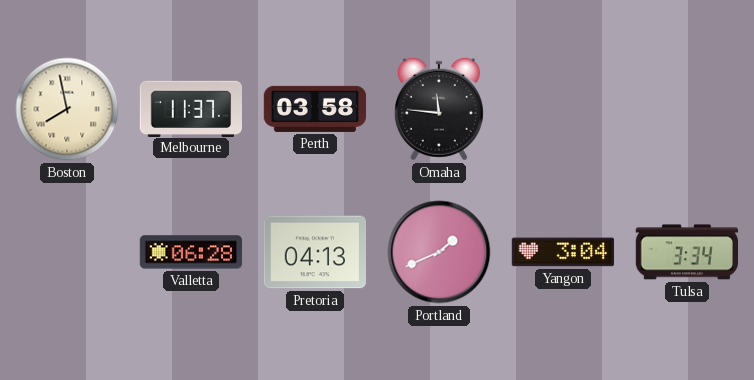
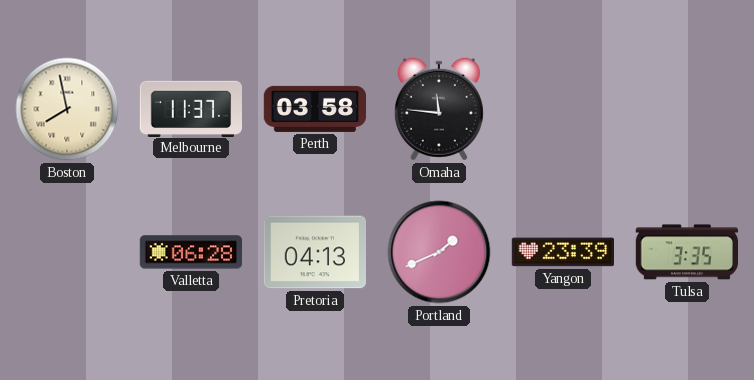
Yangon: 3:04 -> 23:39 (562, 252)
Tulsa: 3:34 -> 3:35 (686, 252)
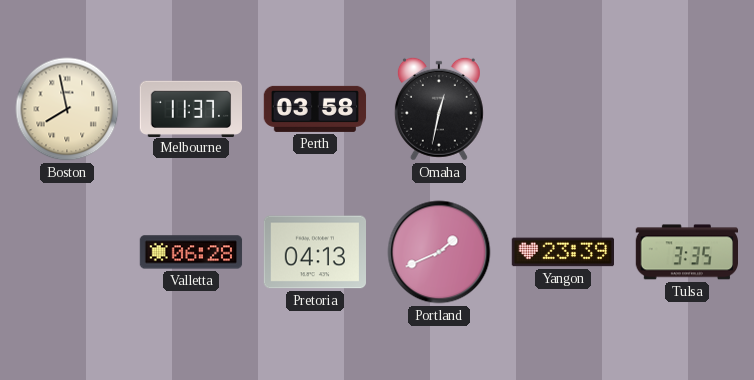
Omaha: 11:46 -> 12:32 (439, 109)
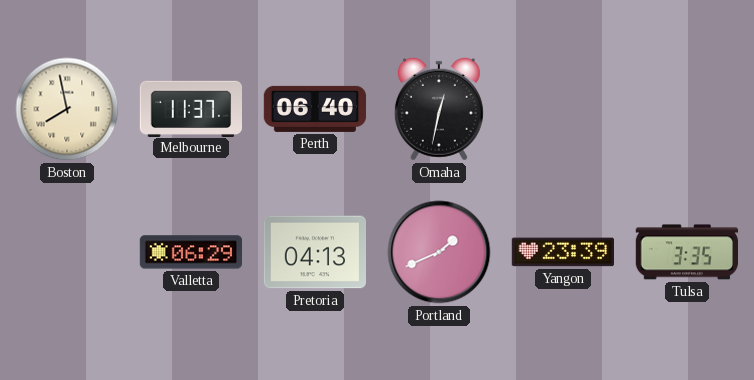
Perth: 03:58 -> 06:40 (315, 109)
Valletta: 06:28 -> 06:29 (191, 252)
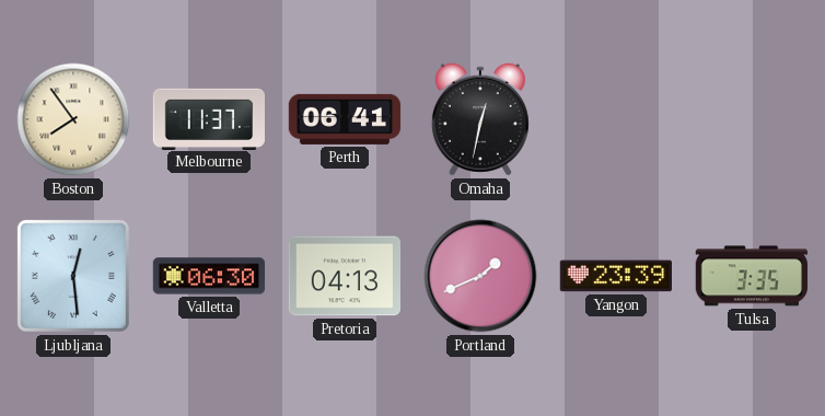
Boston: 7:58 -> 7:54 (73, 119)
Perth: 06:40 -> 06:41 (345, 119)
Ljubljana: none -> 12:29 (73, 276)
Valletta: 06:29 -> 06:30 (209, 276)
